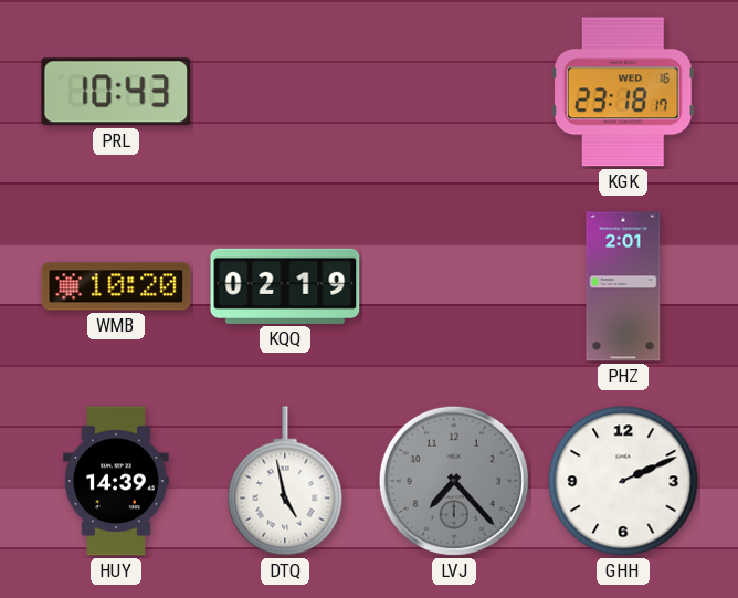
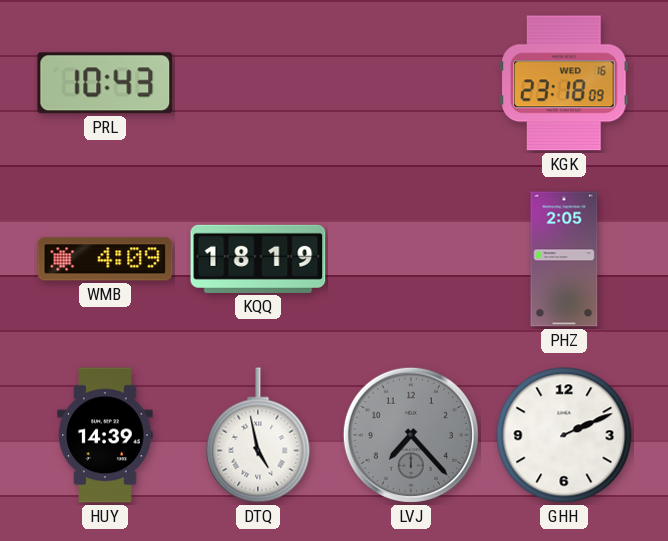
KGK: 23:18:17 -> 23:18:09 (564, 83)
WMB: 10:20 -> 4:09 (105, 259)
KQQ: 02:19 -> 18:19 (258, 259)
PHZ: 2:01 -> 2:05 (564, 259)
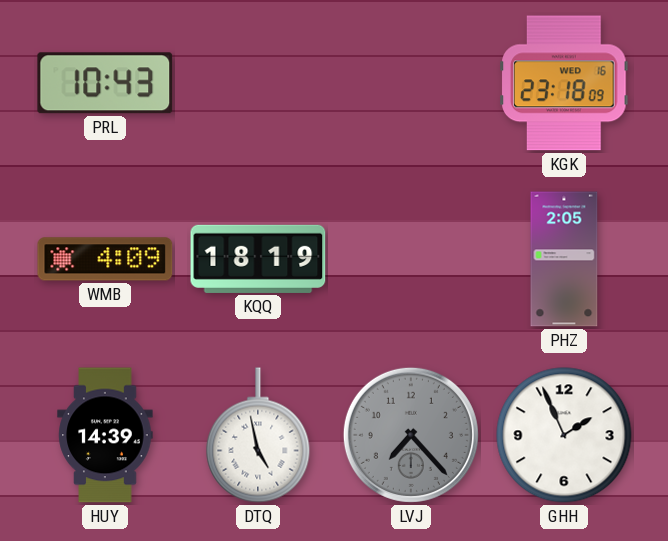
GHH: 2:11 -> 1:56 (564, 435)
